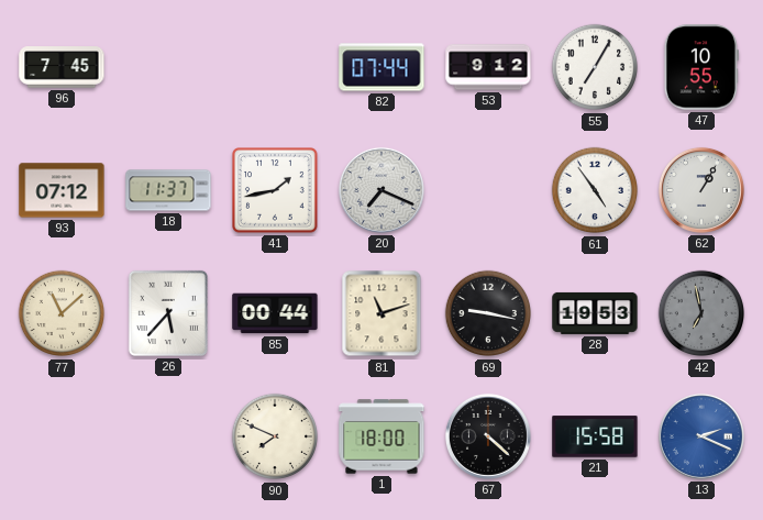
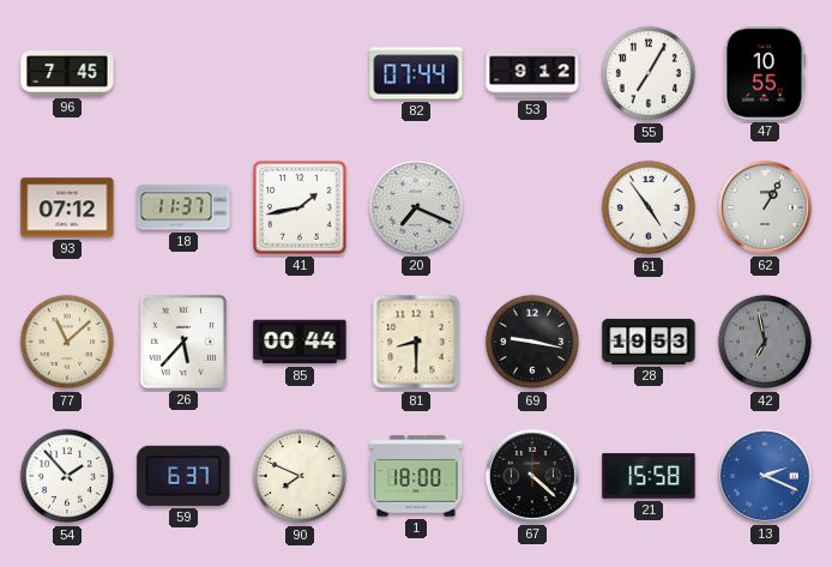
81: 11:12 -> 8:30 (416, 342)
54: none -> 1:53 (67, 476)
59: none -> 6:37 (183, 476)
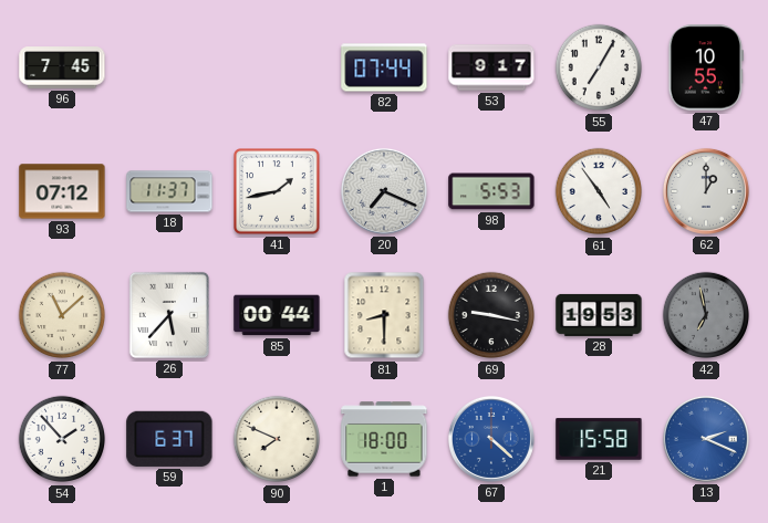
53: 9:12 -> 9:17 (491, 67)
98: none -> 5:53 (491, 191)
62: 1:05 -> 1:00 (706, 191)
67 dial: black -> blue (491, 439)
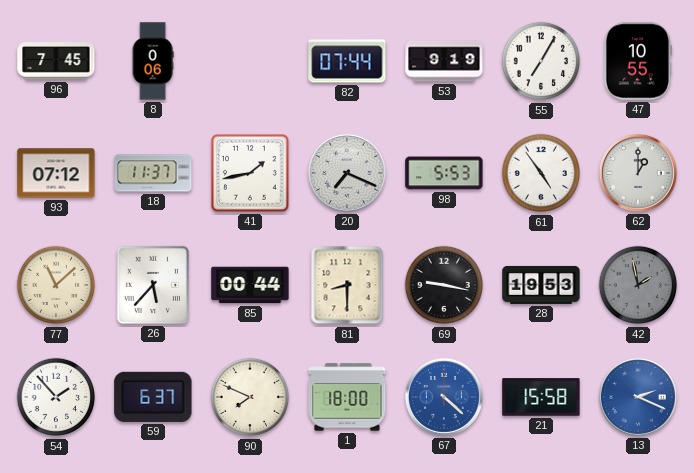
8: none -> 0:06 (153, 61)
53: 9:17 -> 9:19 (444, 61)
42: 6:58 -> 1:58 (638, 285)
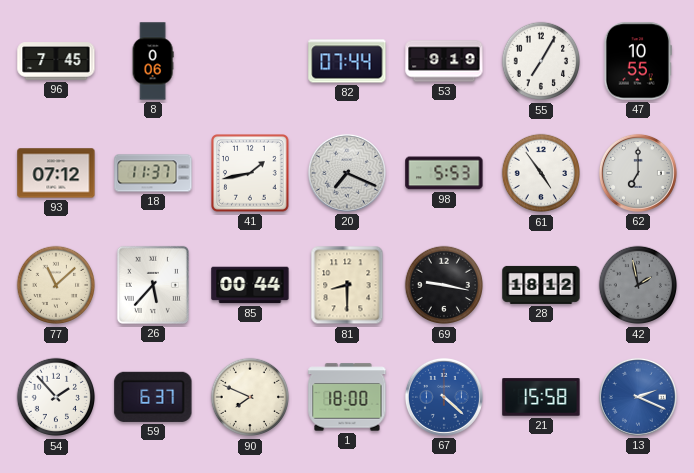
62: 1:00 -> 7:00 (638, 173)
28: 19:53 -> 18:12 (541, 285)
